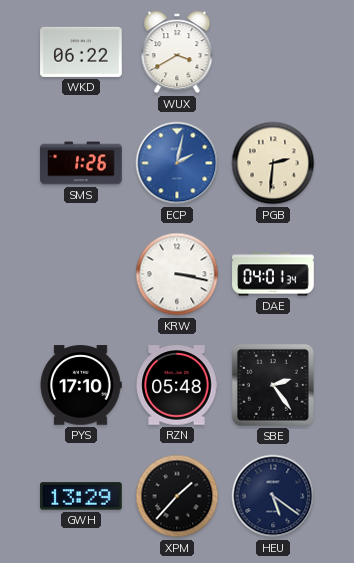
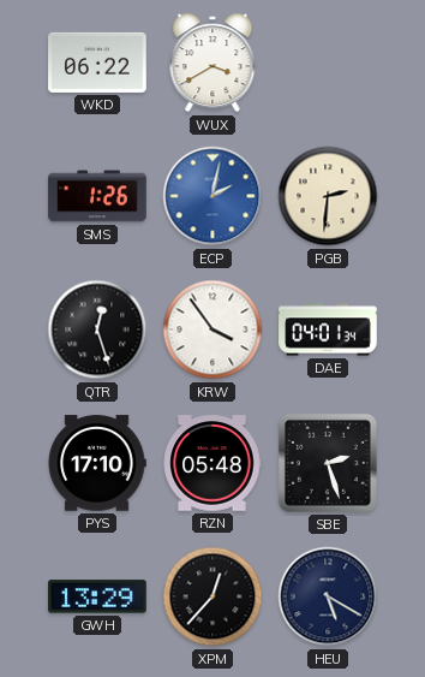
QTR: none -> 12:27 (97, 329)
KRW: 3:17 -> 3:54 (212, 329)
SBE: 2:24 -> 2:27 (328, 463)
XPM: 1:37 -> 12:37 (212, 596)
HEU: 5:21 -> 5:20 (328, 596)
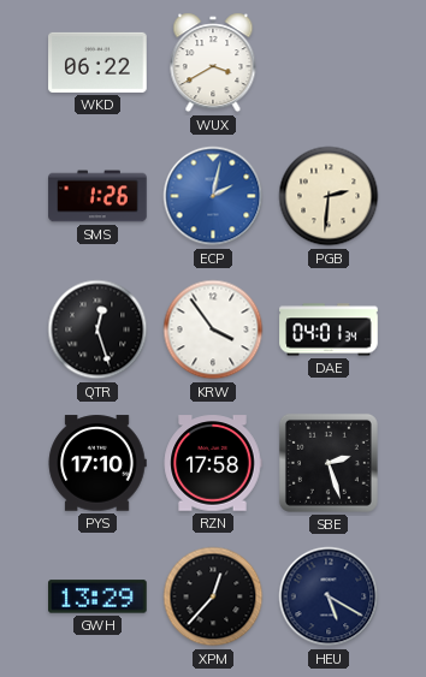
RZN: 05:48 -> 17:58 (213, 463)
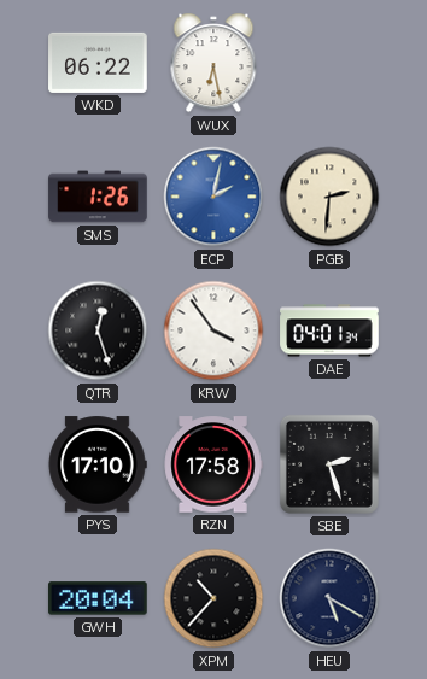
WUX: 3:40 -> 6:28 (213, 63)
GWH: 13:29 -> 20:04 (99, 598)
XPM: 12:37 -> 10:37 (213, 598)
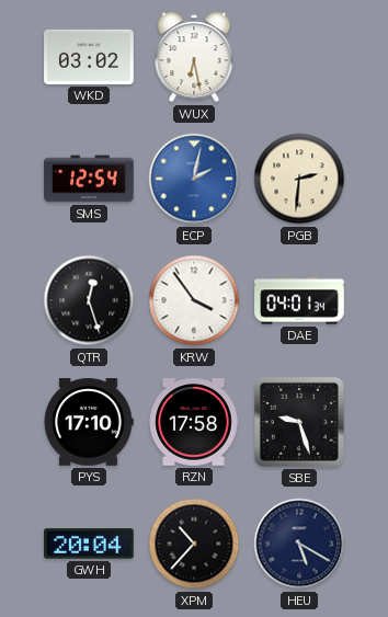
WKD: 06:22 -> 03:02 (89, 57)
SMS: 1:26 -> 12:54 (89, 179)
SBE: 2:27 -> 9:27 (299, 422)
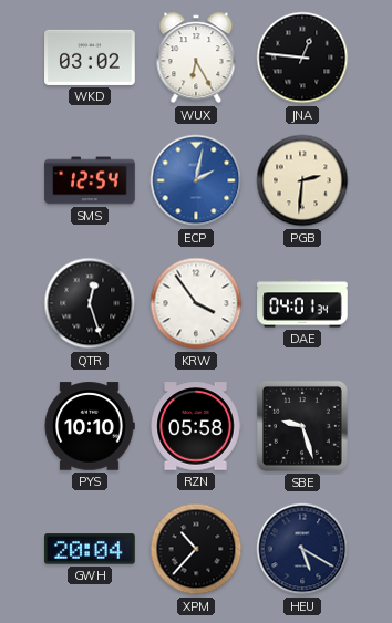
WUX: 6:28 -> 6:25 (196, 58)
JNA: none -> 12:46 (302, 58)
PYS: 17:10 -> 10:10 (90, 426)
RZN: 17:58 -> 05:58 (196, 426)
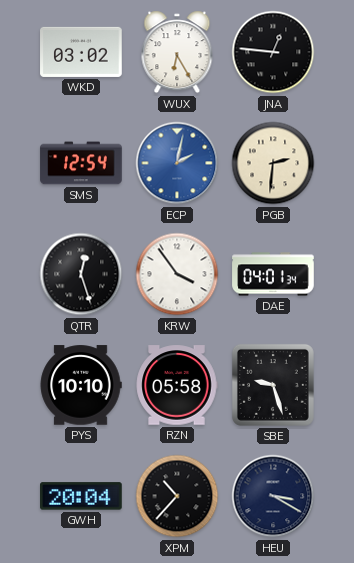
HEU: 5:20 -> 3:20 (273, 496)
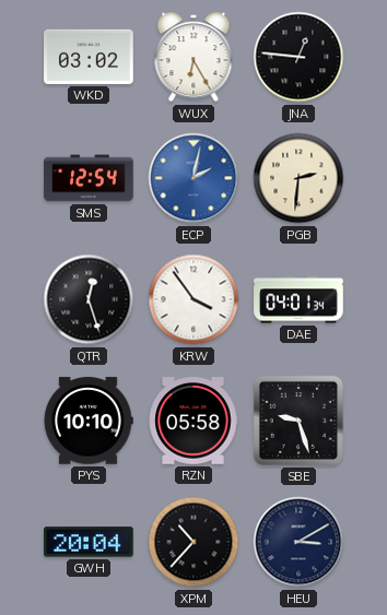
HEU: 3:20 -> 3:10 (298, 542)
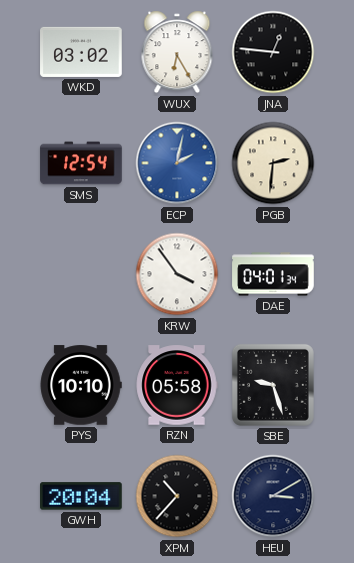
QTR: 12:27 -> none (89, 299)
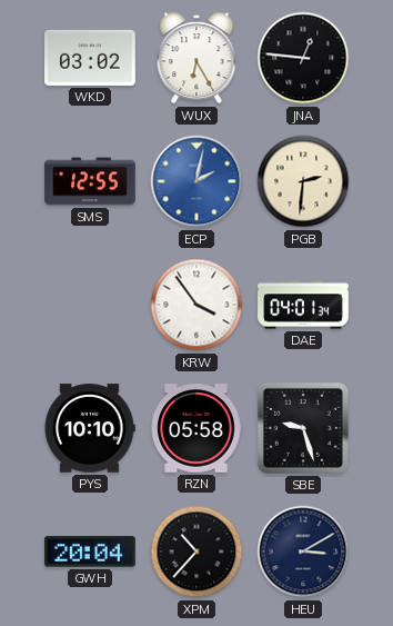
SMS: 12:54 -> 12:55 (90, 181)
